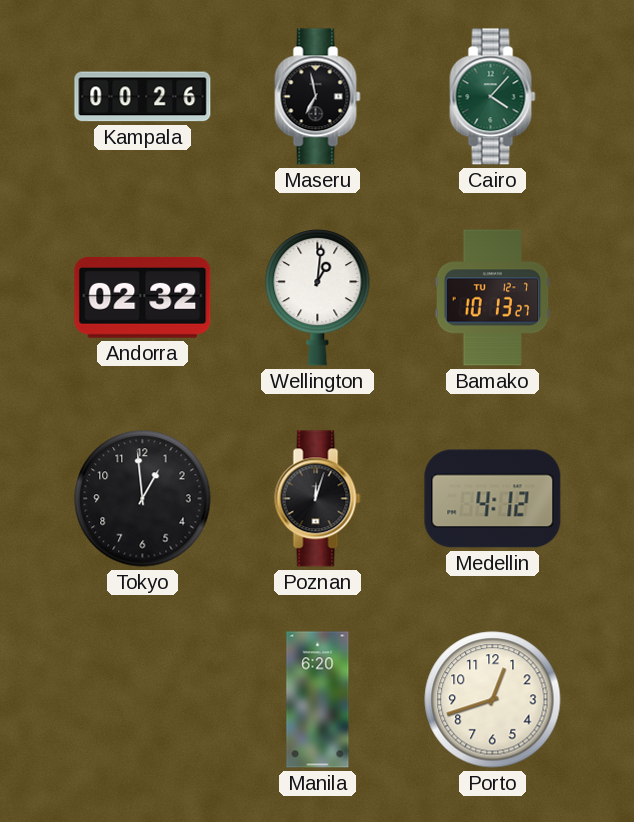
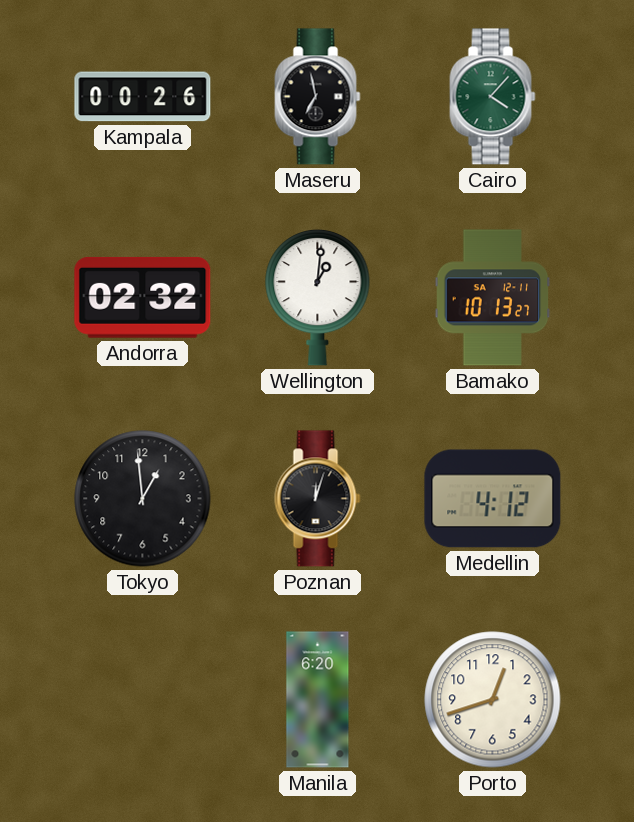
Bamako date: TU 12-7 -> SA 12-11 (493, 298)
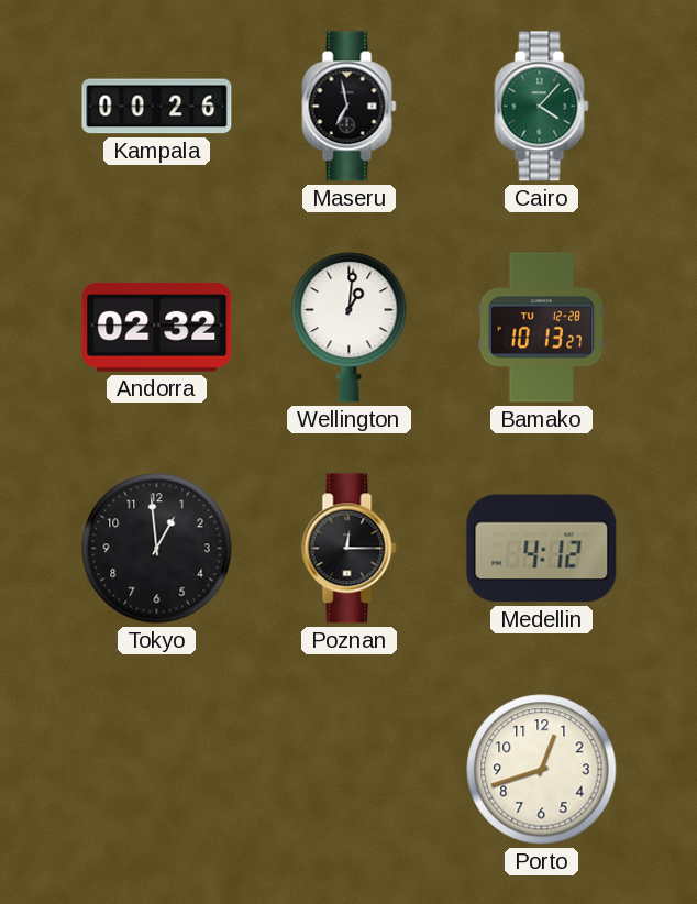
Bamako date: SA 12-11 -> TU 12-28 (542, 328)
Poznan: 12:03 -> 12:15 (350, 549)
Manila: 6:20 -> none (318, 700)
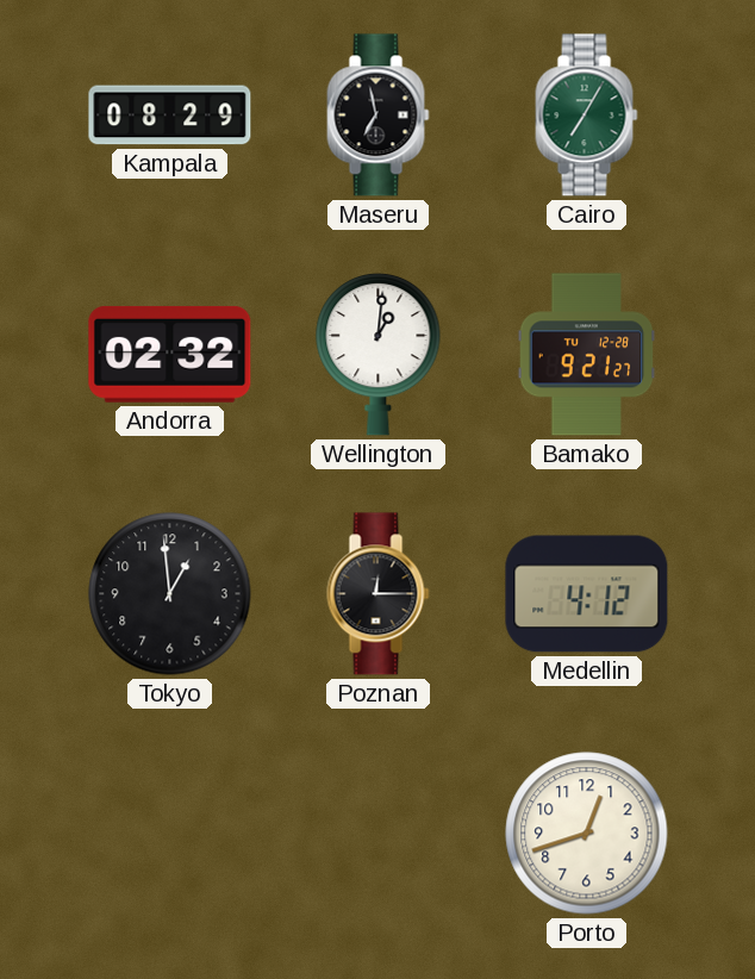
Kampala: 00:26 -> 08:29 (170, 116)
Cairo: 4:07 -> 7:05 (587, 116)
Bamako: 10:13 -> 9:21 (587, 355)
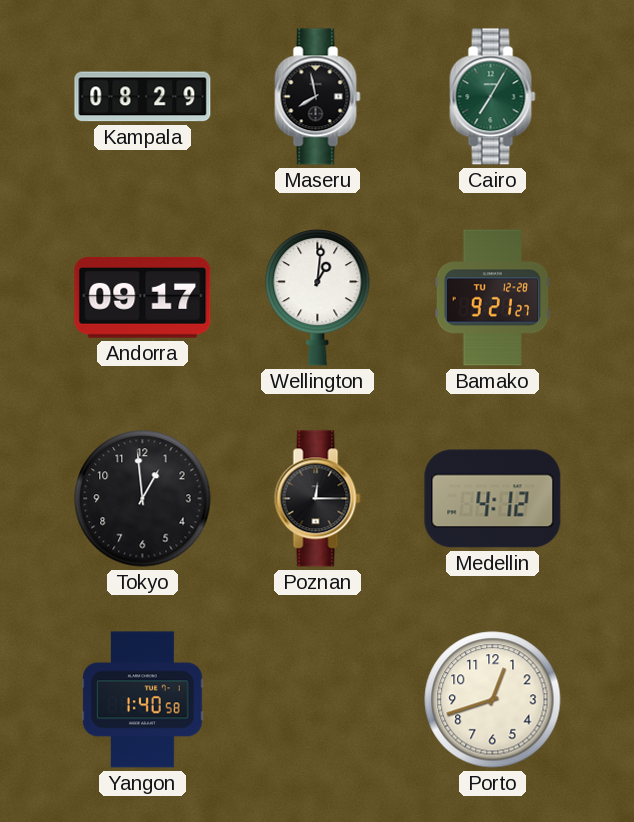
Maseru: 6:58 -> 7:58 (318, 97)
Andorra: 02:32 -> 09:17 (143, 297)
Yangon: none -> 1:40 (143, 700)
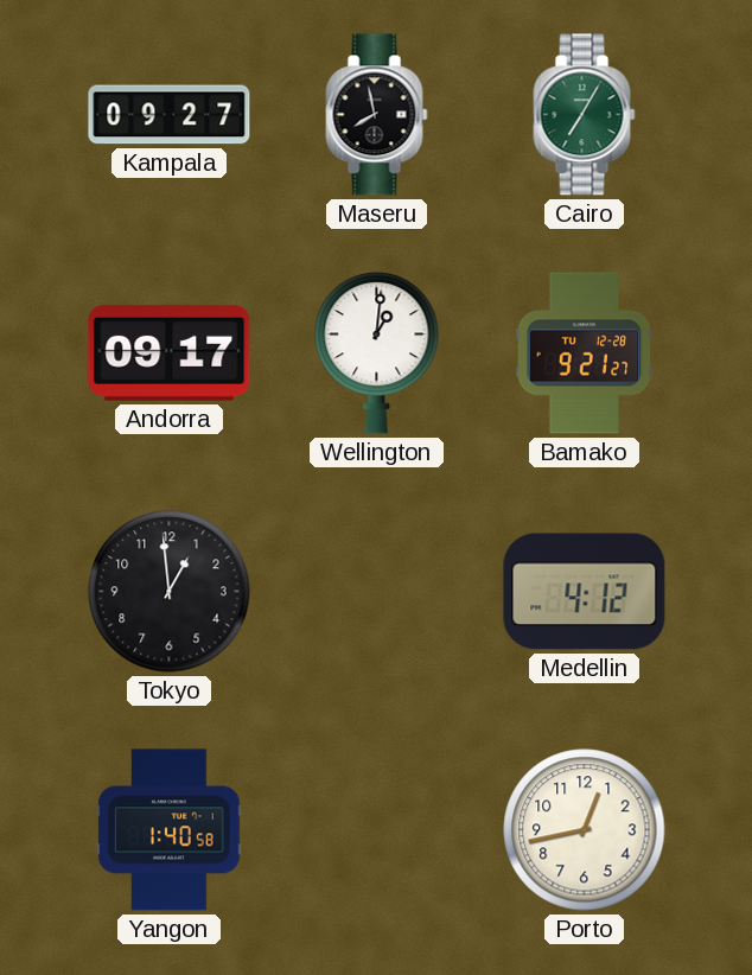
Kampala: 08:29 -> 09:27 (170, 115)
Poznan: 12:15 -> none (318, 499)
Porto: 12:42 -> 12:43 (585, 830)
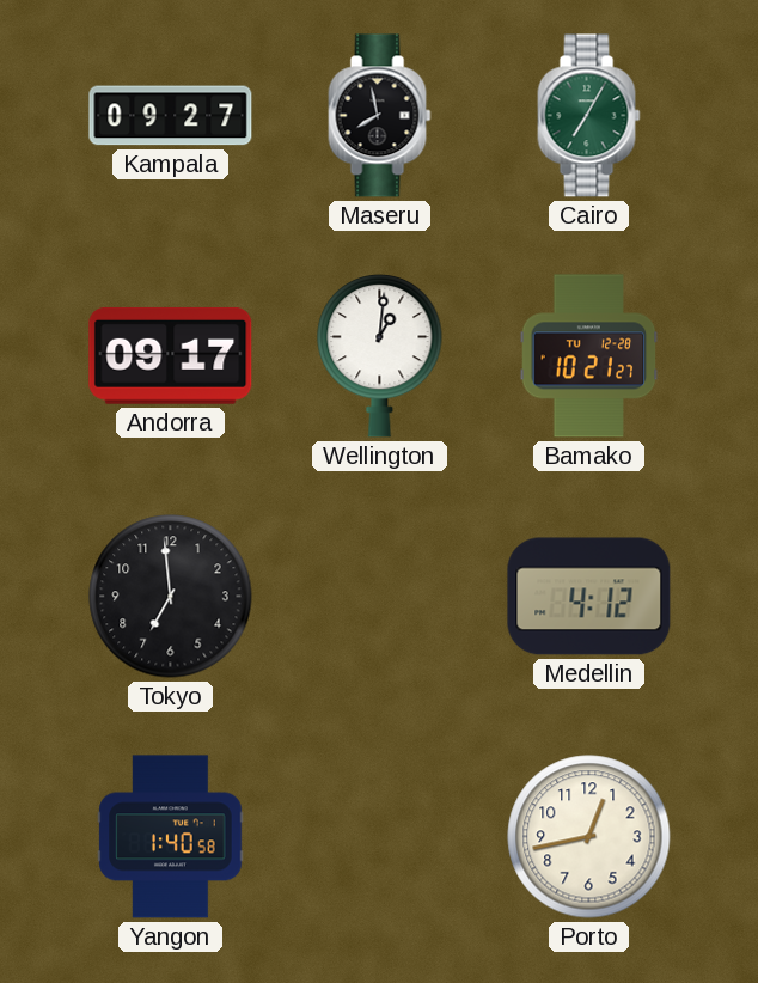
Bamako: 9:21 -> 10:21 (589, 356)
Tokyo: 12:59 -> 6:59 (171, 597)
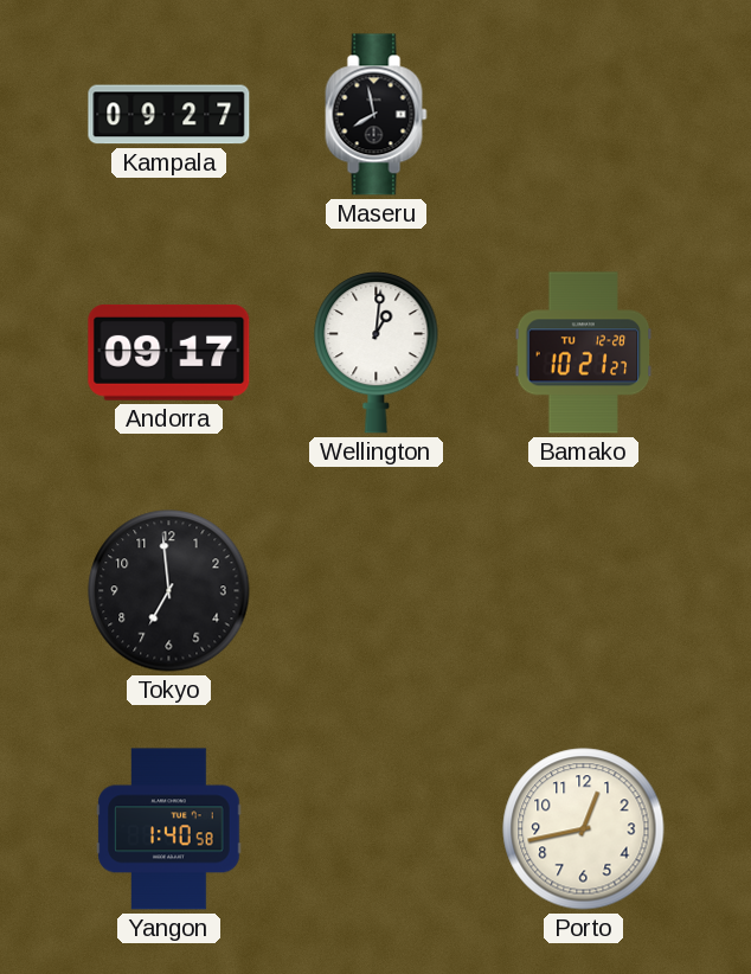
Cairo: 7:05 -> none (589, 116)
Medellin: 4:12 -> none (589, 597)
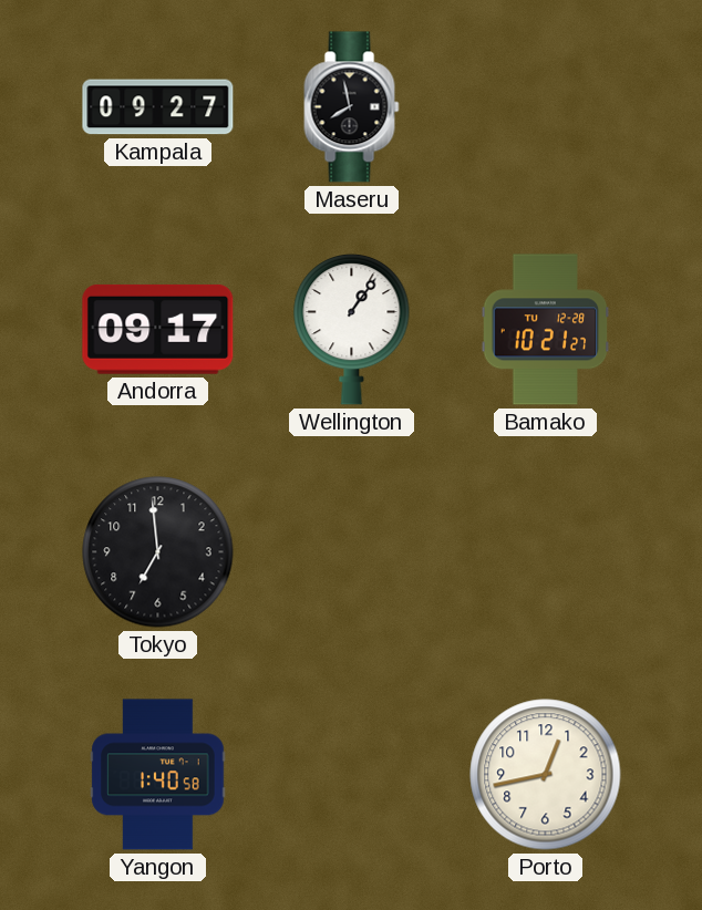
Wellington: 1:01 -> 1:06 (352, 329)
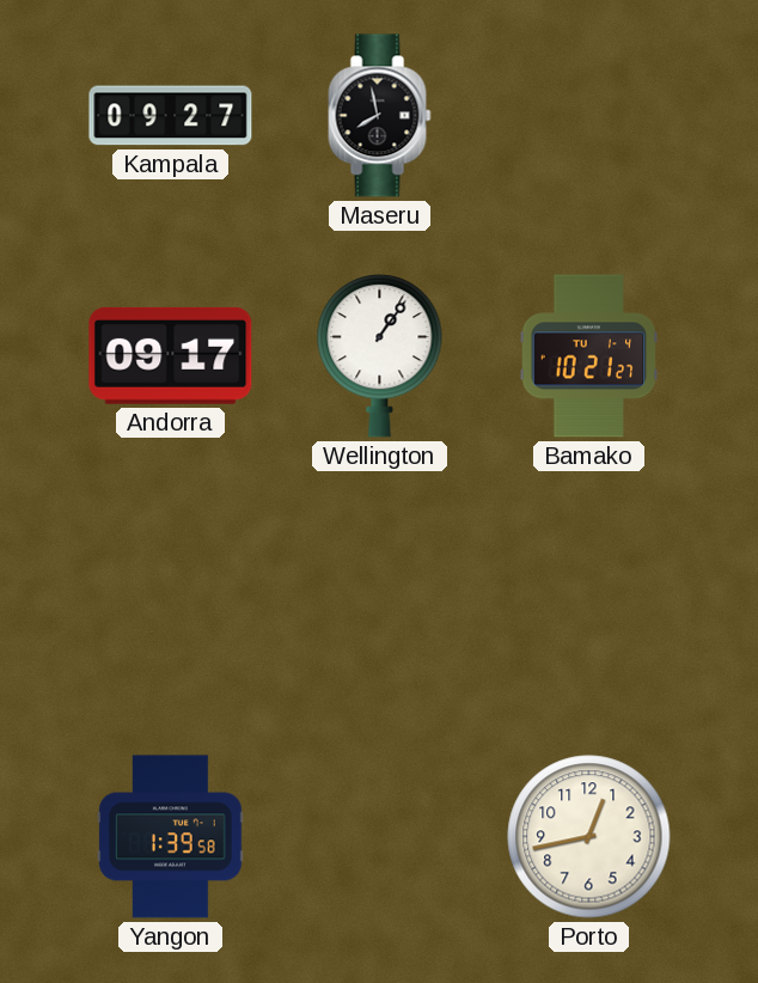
Bamako date: TU 12-28 -> TU 1-4 (589, 356)
Tokyo: 6:59 -> none (158, 552)
Yangon: 1:40 -> 1:39 (171, 837)
